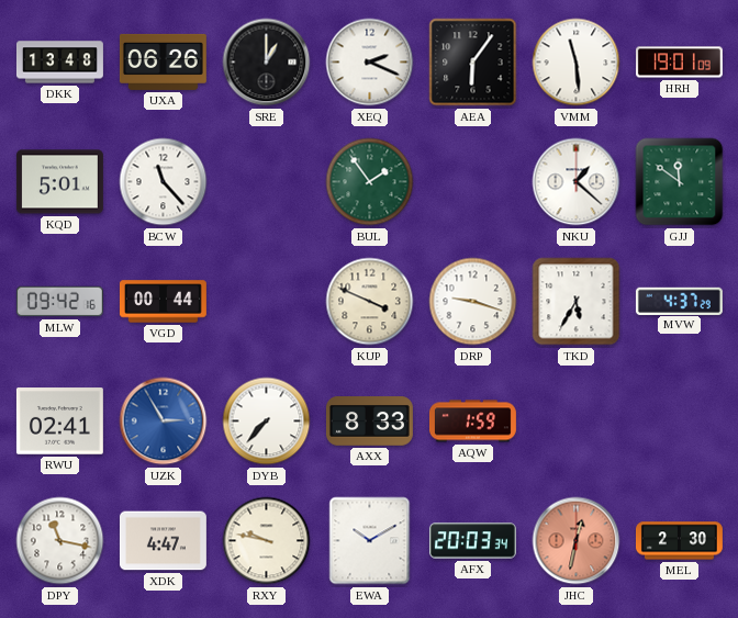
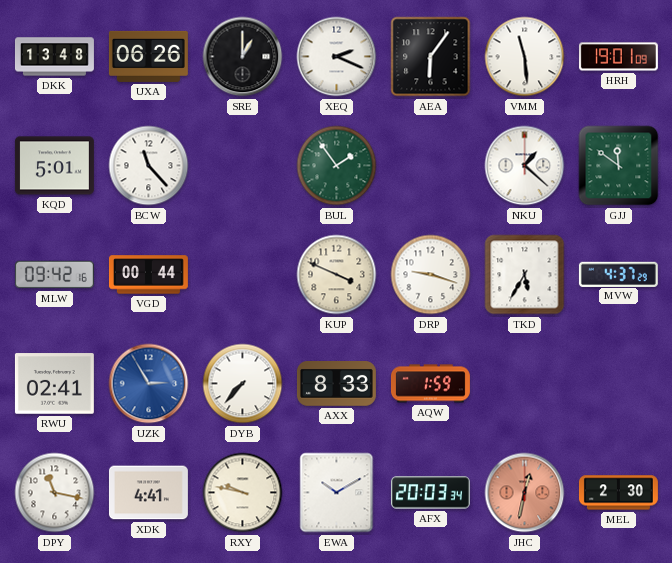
XDK: 4:47 -> 4:41 (148, 493)
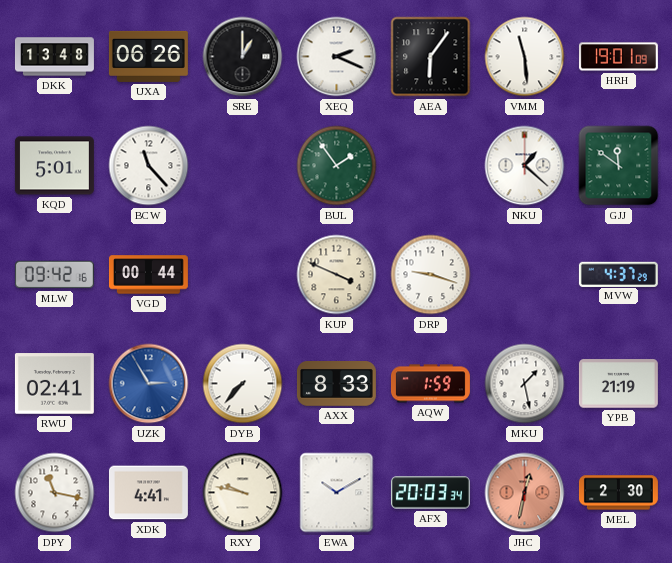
TKD: 5:35 -> none (525, 275)
MKU: none -> 1:28 (525, 384)
YPB: none -> 21:19 (618, 384)
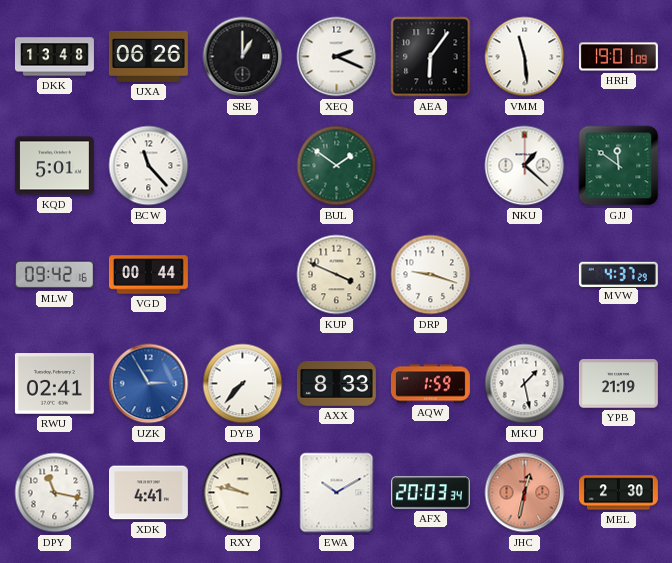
BUL: 1:54 -> 1:51 (337, 166)
